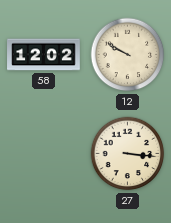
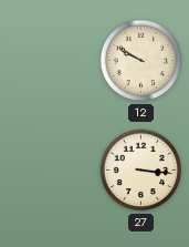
58: 12:02 -> none (44, 55)
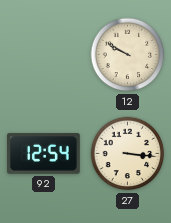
92: none -> 12:54 (44, 154)
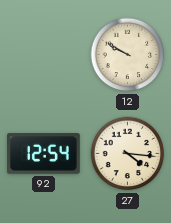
27: 3:16 -> 4:16 (128, 154)
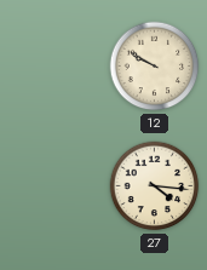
92: 12:54 -> none (44, 154)
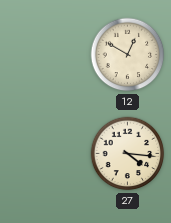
12: 9:50 -> 12:50 (128, 55)
